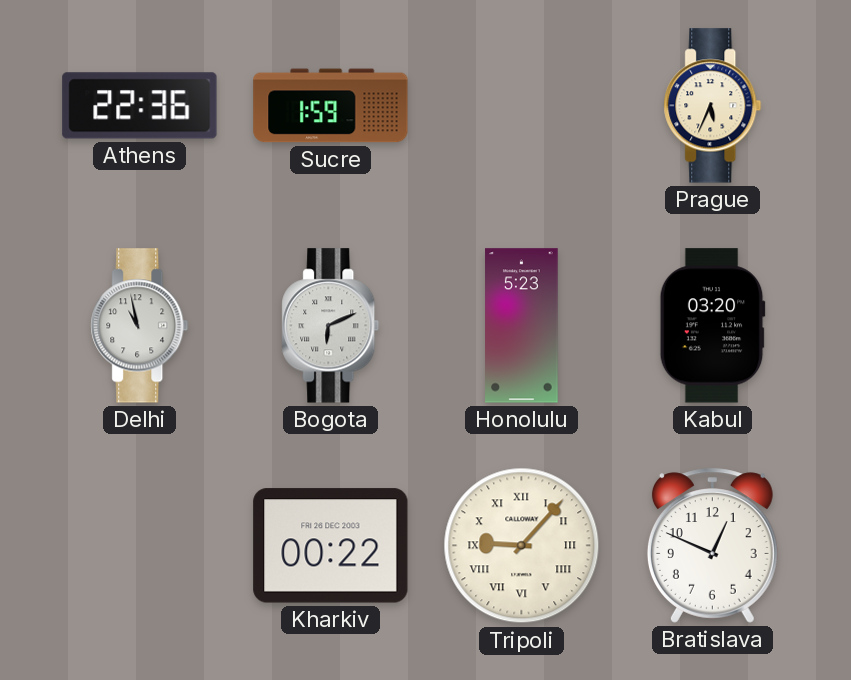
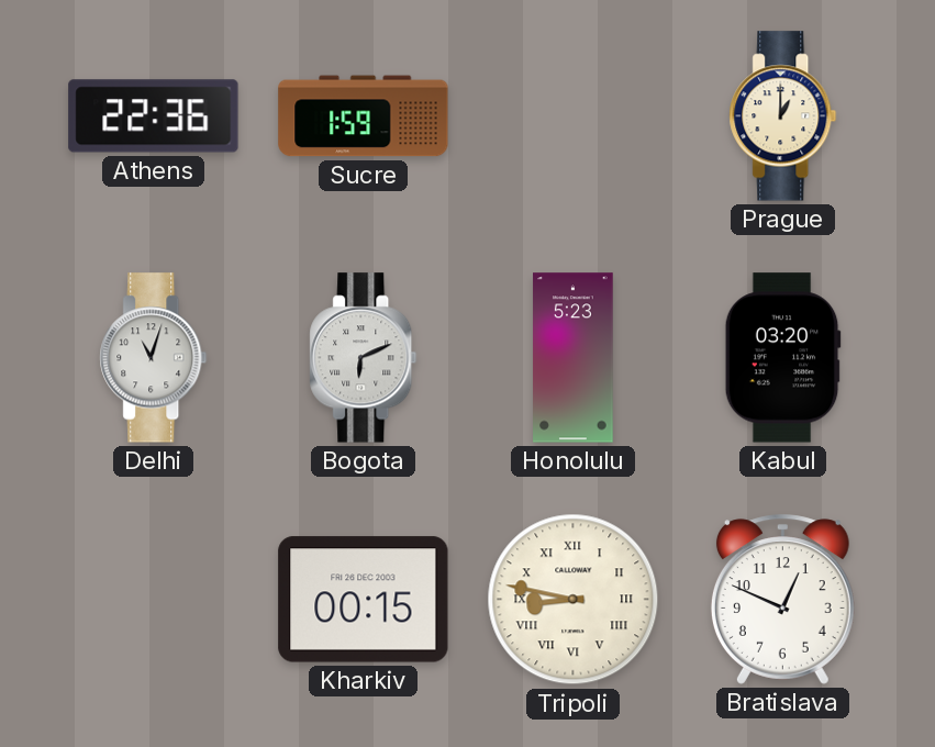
Prague: 5:34 -> 1:00 (783, 116)
Delhi: 10:58 -> 11:03 (154, 358)
Kharkiv: 00:22 -> 00:15 (364, 600)
Tripoli: 9:07 -> 8:47 (574, 600)
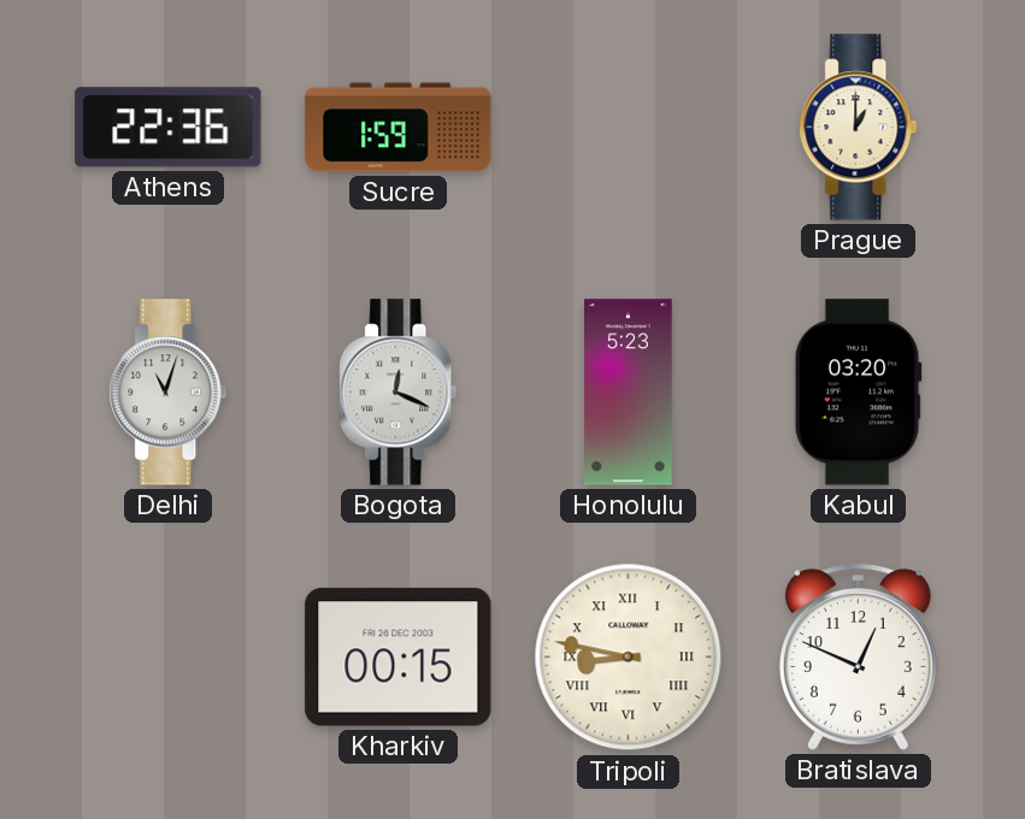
Bogota: 6:11 -> 12:19 (399, 393)
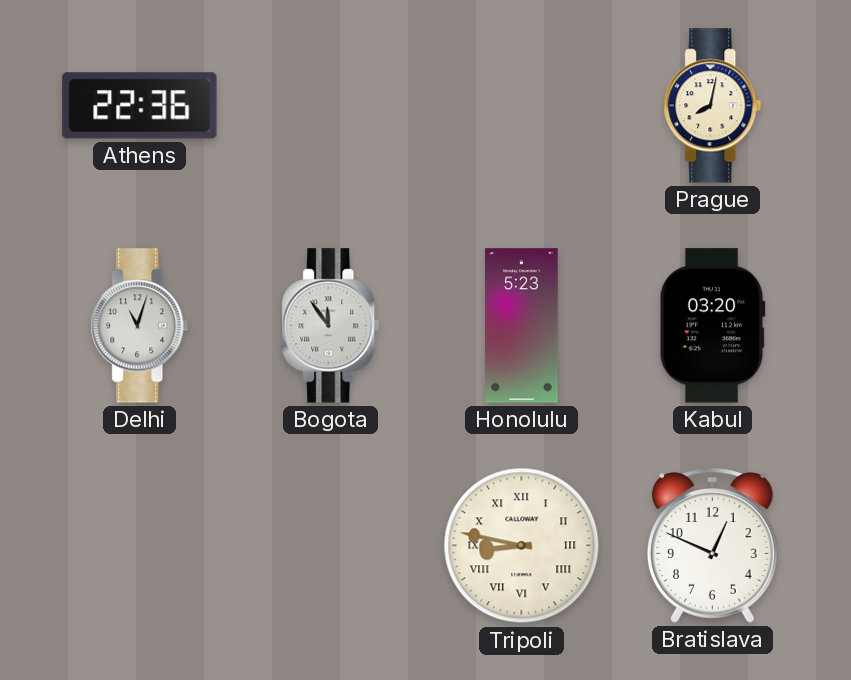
Sucre: 1:59 -> none (399, 128)
Prague: 1:00 -> 8:02 (713, 106)
Bogota: 12:19 -> 11:54 (331, 326)
Kharkiv: 00:15 -> none (399, 658)
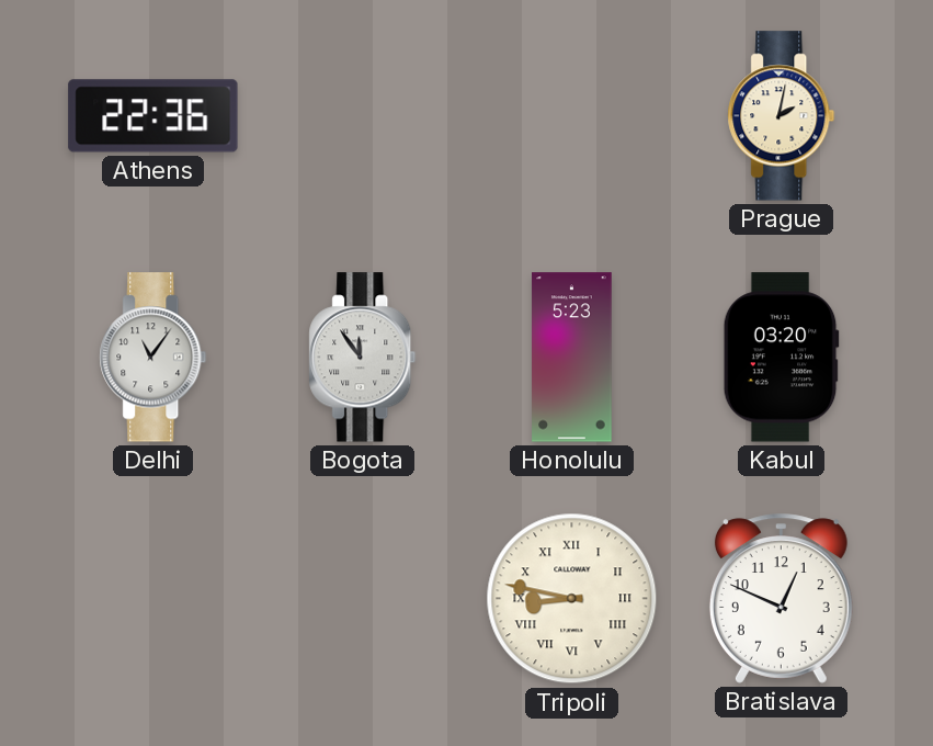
Prague: 8:02 -> 2:02 (782, 116)
Delhi: 11:03 -> 11:06 (153, 358)
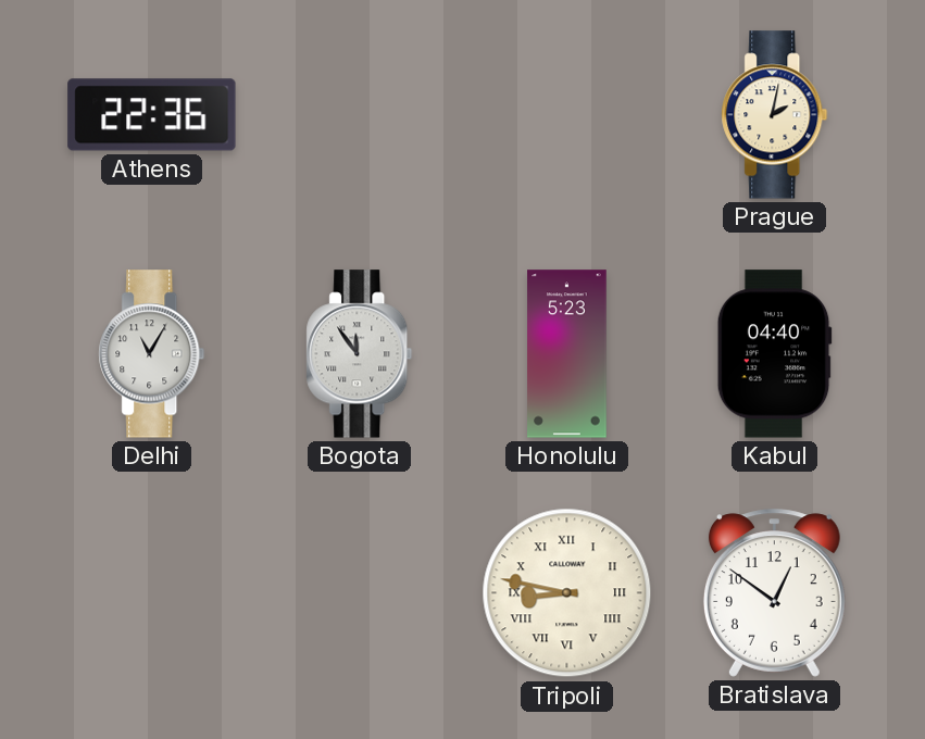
Delhi: 11:06 -> 11:05 (152, 354)
Kabul: 03:20 -> 04:40 (774, 354)
Bratislava: 12:49 -> 12:51 (774, 593)
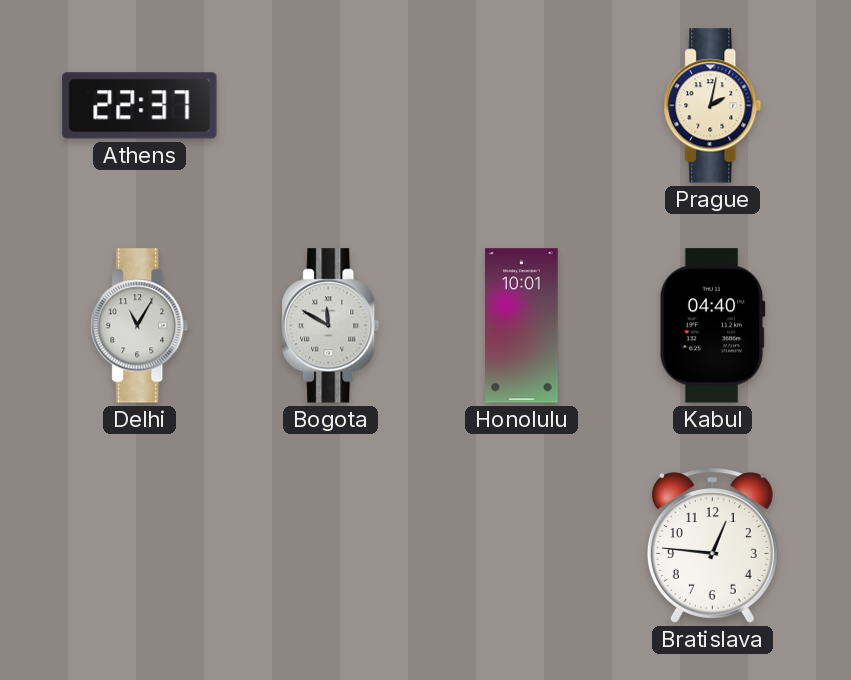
Athens: 22:36 -> 22:37 (140, 106)
Bogota: 11:54 -> 11:50 (331, 326)
Honolulu: 5:23 -> 10:01 (522, 326)
Tripoli: 8:47 -> none (567, 593)
Bratislava: 12:51 -> 12:46 (712, 546)
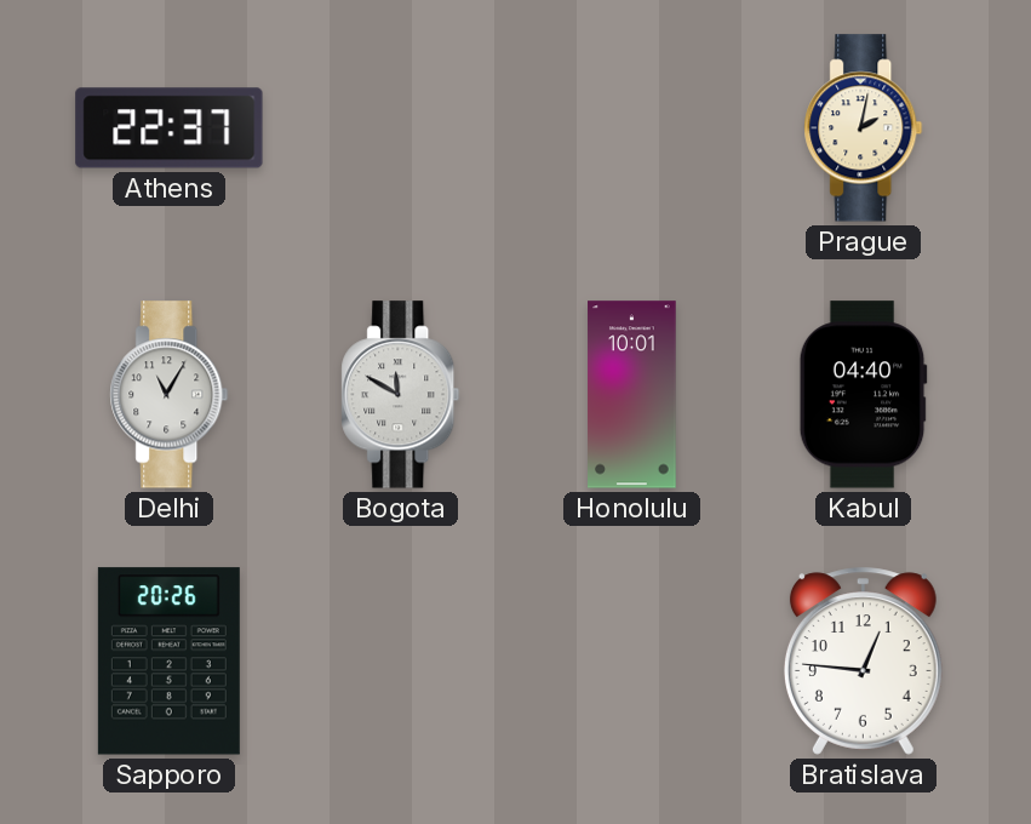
Sapporo: none -> 20:26 (168, 662)
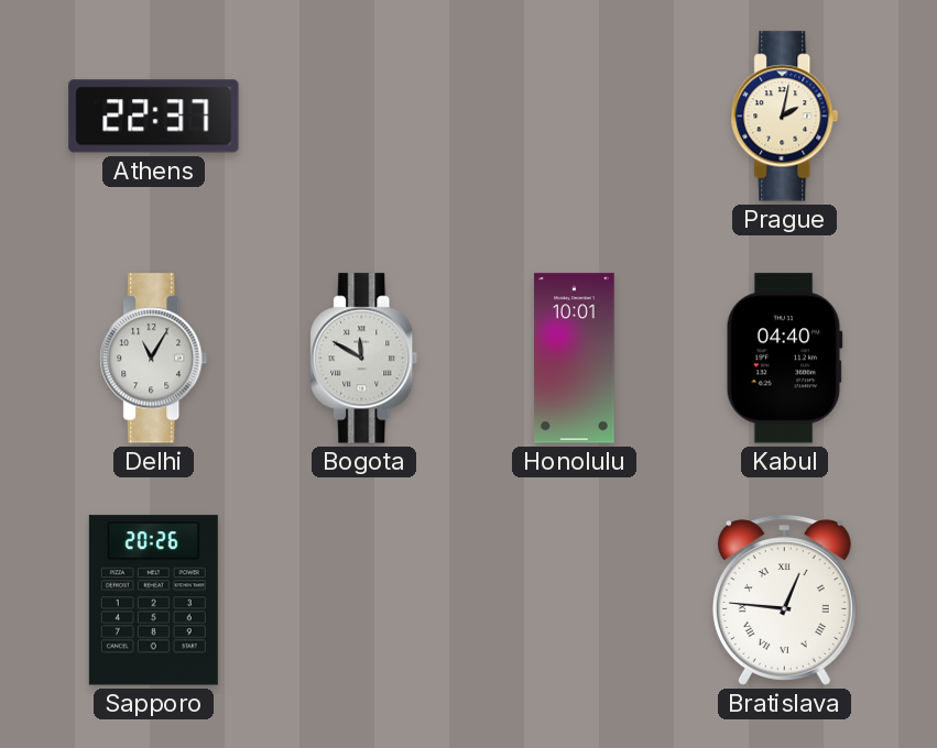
Bratislava numerals: Arabic -> Roman (784, 601)
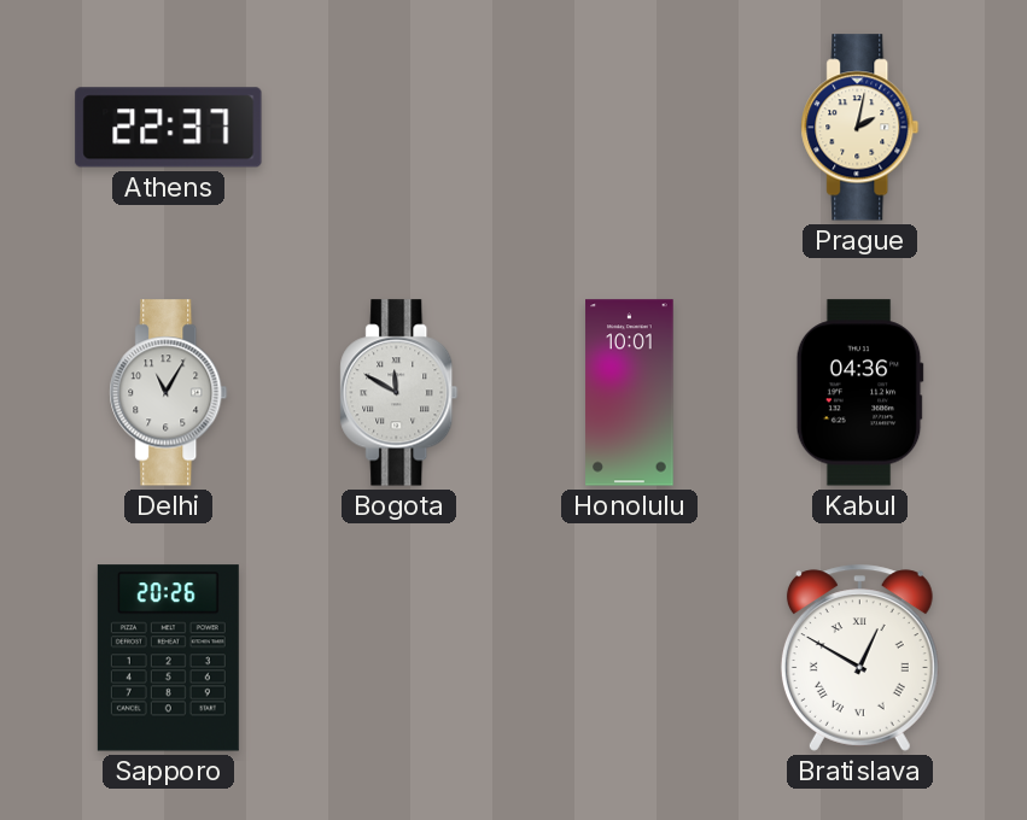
Kabul: 04:40 -> 04:36 (859, 393)
Bratislava: 12:46 -> 12:50 (859, 658)
